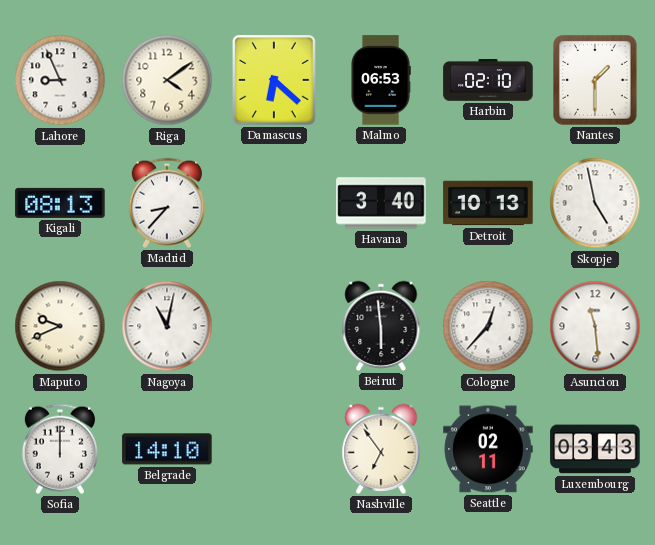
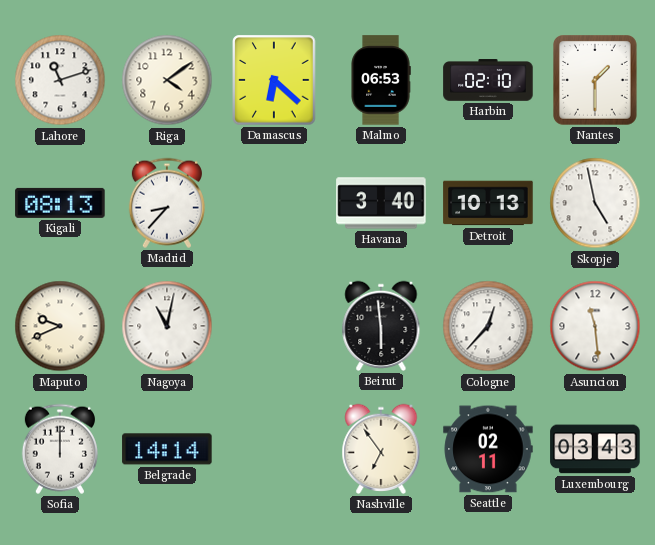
Lahore: 8:56 -> 11:12 (60, 80)
Belgrade: 14:10 -> 14:14 (167, 449)
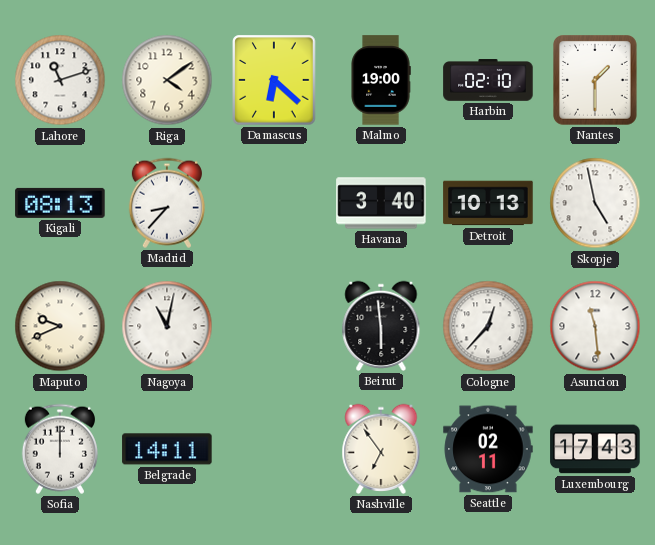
Malmo: 06:53 -> 19:00 (381, 80)
Belgrade: 14:14 -> 14:11 (167, 449)
Luxembourg: 03:43 -> 17:43 (595, 449)
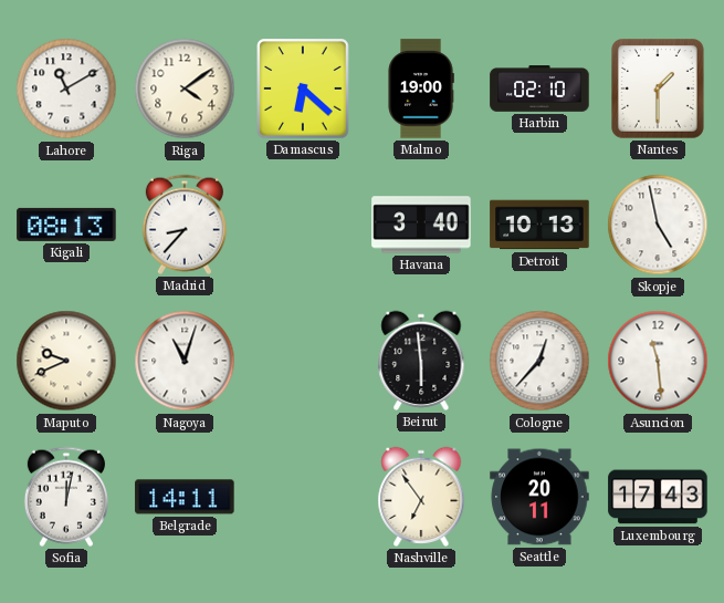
Lahore: 11:12 -> 11:10 (66, 89)
Nagoya: 11:02 -> 11:03 (185, 361)
Sofia: 12:00 -> 12:02 (66, 497)
Seattle: 02:11 -> 20:11 (539, 497)
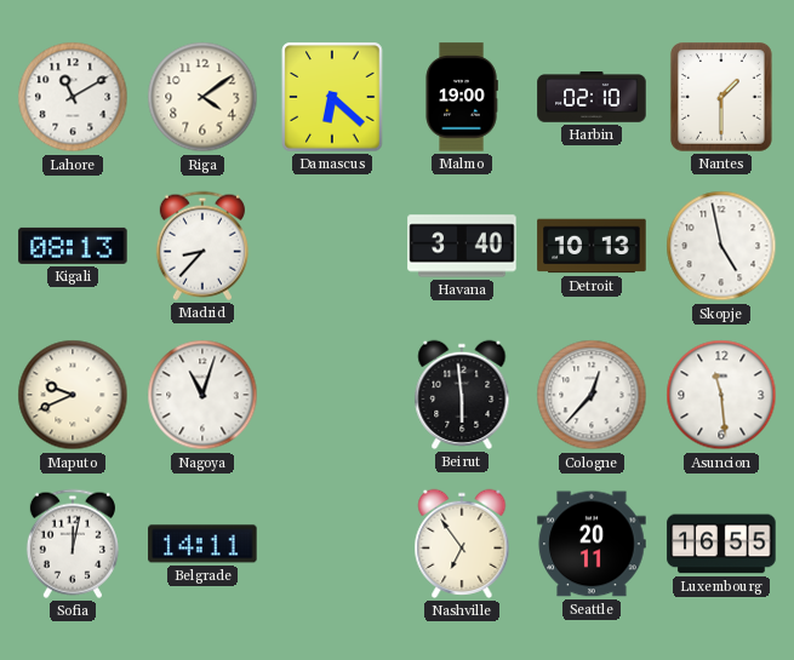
Luxembourg: 17:43 -> 16:55 (721, 544)
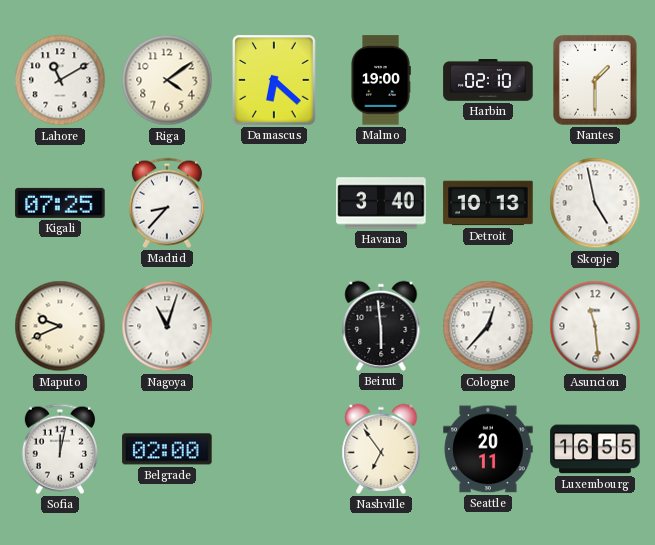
Kigali: 08:13 -> 07:25 (60, 203)
Belgrade: 14:11 -> 02:00 (167, 449)
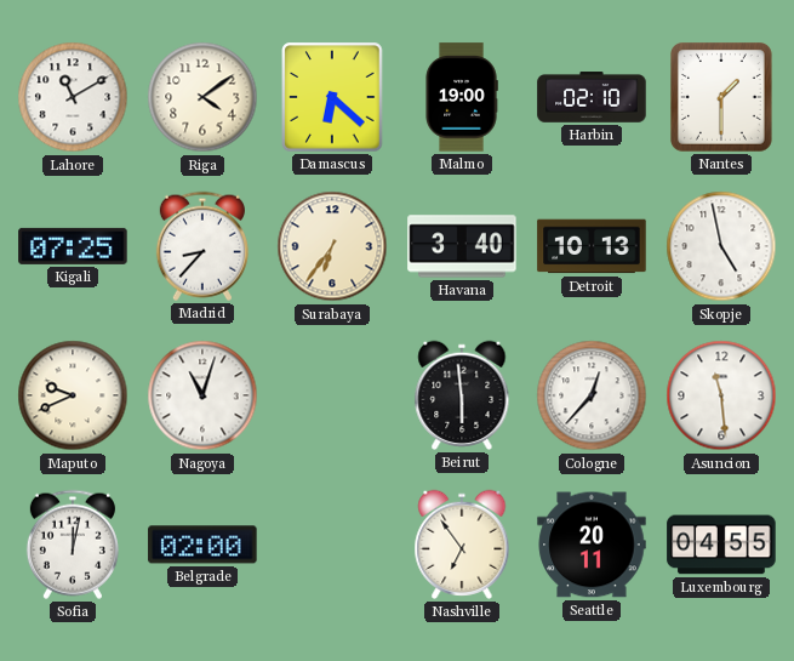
Surabaya: none -> 6:36 (332, 246)
Luxembourg: 16:55 -> 04:55 (721, 545)
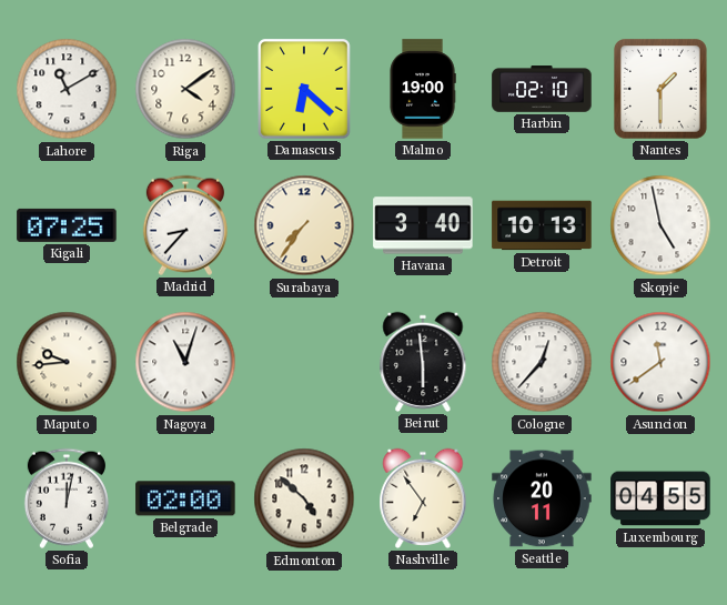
Surabaya: 6:36 -> 7:36 (304, 225)
Maputo: 9:41 -> 9:44 (67, 362)
Asuncion: 11:29 -> 11:39 (660, 362)
Edmonton: none -> 4:52 (304, 498)
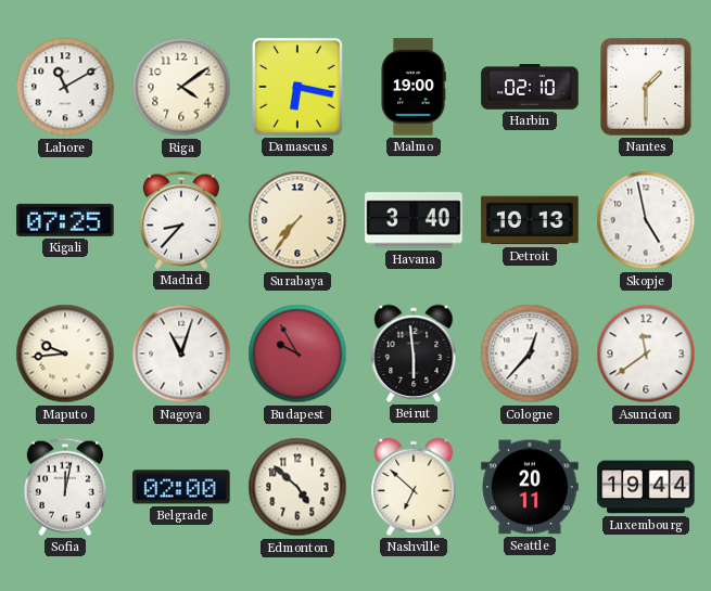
Damascus: 6:22 -> 6:17 (297, 87)
Budapest: none -> 9:55 (297, 354)
Nashville: 6:54 -> 6:52 (414, 487)
Luxembourg: 04:55 -> 19:44 (646, 487)
